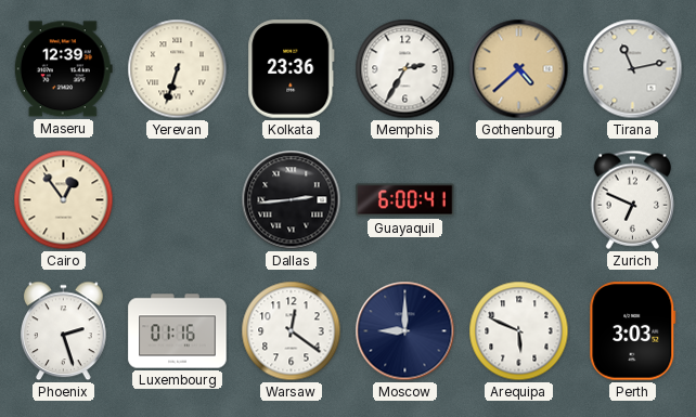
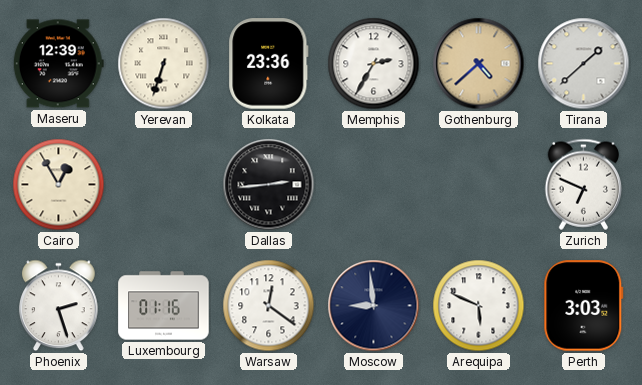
Tirana: 11:13 -> 1:38 (584, 64)
Cairo: 12:54 -> 12:55 (59, 185)
Guayaquil: 6:00 -> none (405, 200)
Moscow: 9:00 -> 8:59 (374, 306)
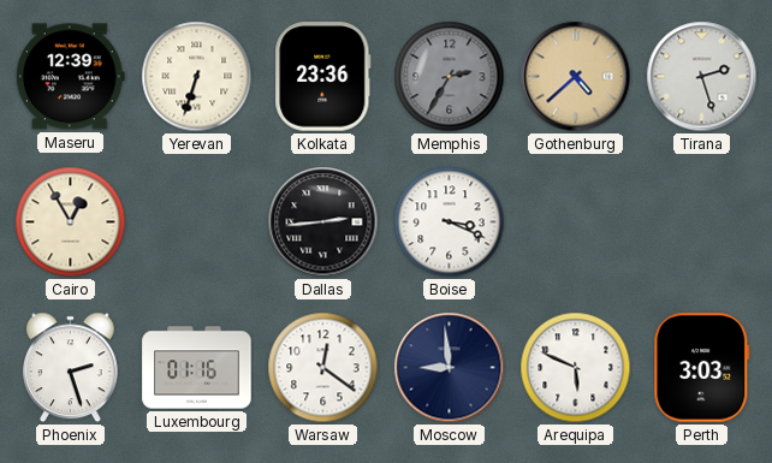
Memphis dial: white -> grey (450, 77)
Tirana: 1:38 -> 2:27 (702, 77)
Boise: none -> 3:19 (450, 222)
Zurich: 6:49 -> none (584, 184)
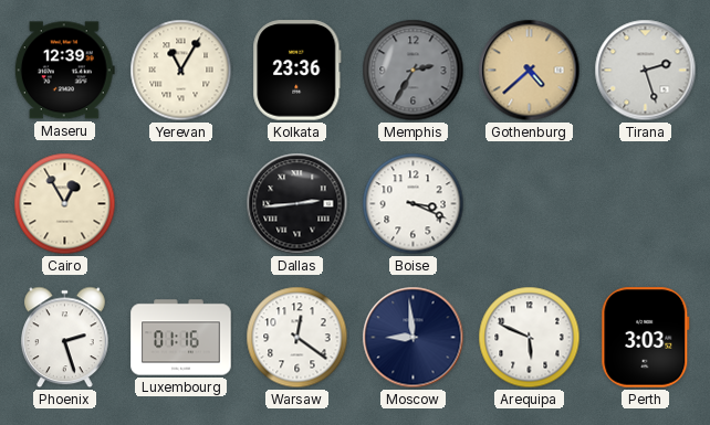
Yerevan: 6:33 -> 11:05 (181, 71)
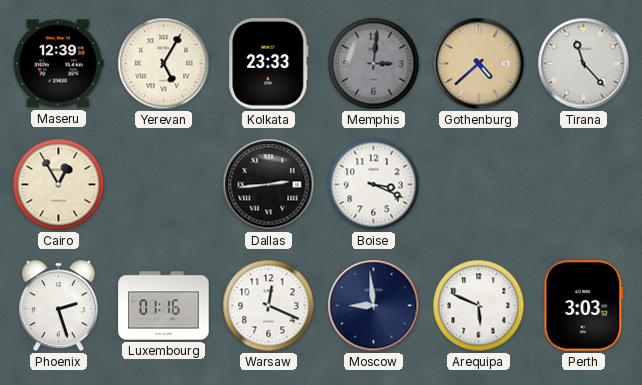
Yerevan: 11:05 -> 5:05 (164, 64)
Kolkata: 23:36 -> 23:33 (269, 64)
Memphis: 2:35 -> 3:01 (374, 64)
Tirana: 2:27 -> 11:23 (584, 64)
Warsaw: 12:21 -> 12:19 (269, 306)
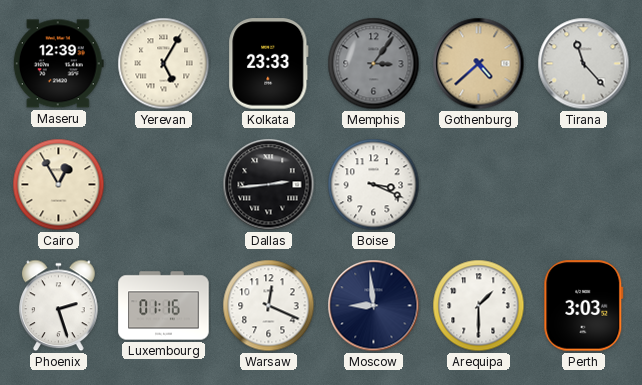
Memphis: 3:01 -> 3:06 (374, 64)
Arequipa: 5:49 -> 1:30 (479, 306)
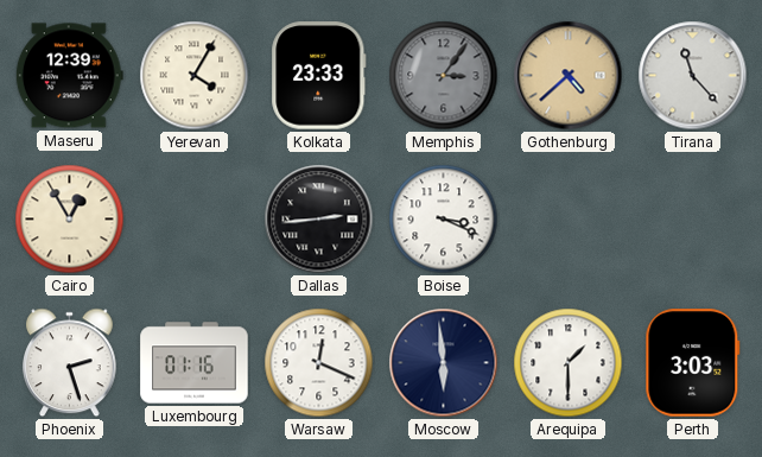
Yerevan: 5:05 -> 4:05 (195, 76)
Moscow: 8:59 -> 5:59 (444, 363)
